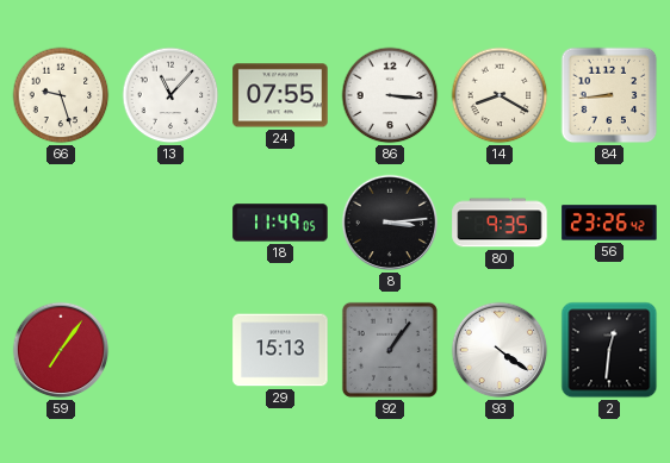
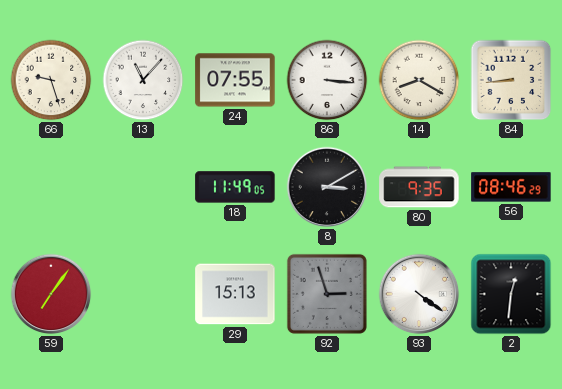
8: 3:14 -> 3:10 (327, 187)
56: 23:26 -> 08:46 (511, 187)
92: 1:06 -> 2:57 (327, 294)
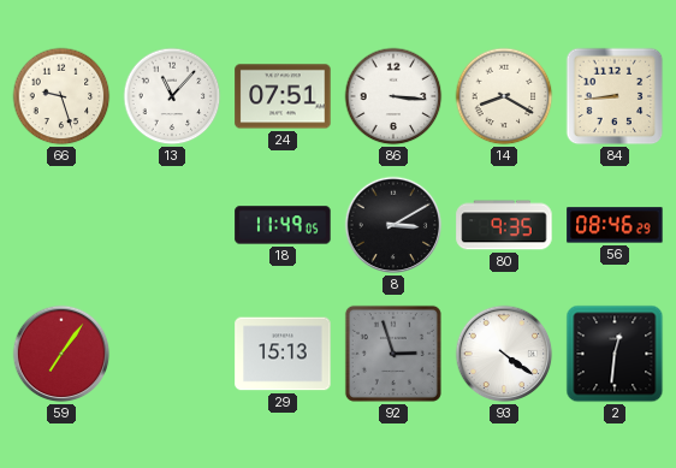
24: 07:55 -> 07:51 (283, 96)
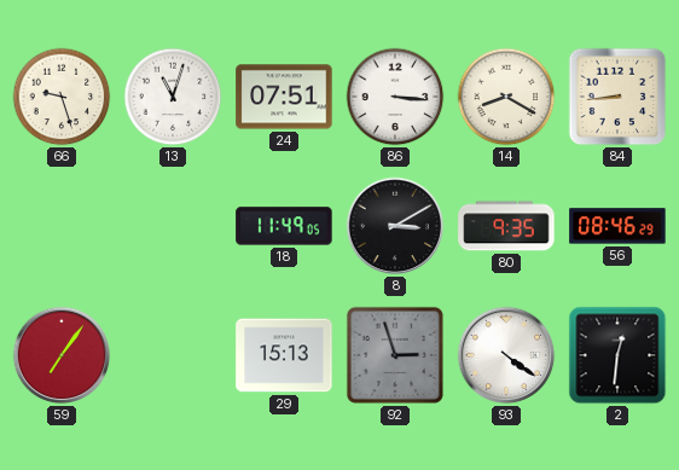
13: 11:07 -> 11:03 (173, 97)
